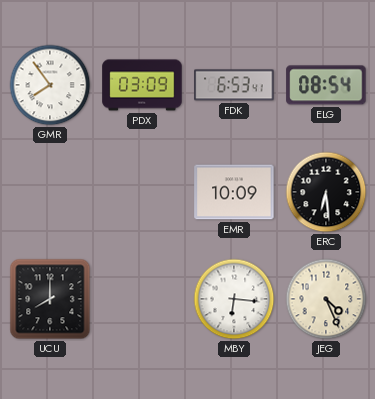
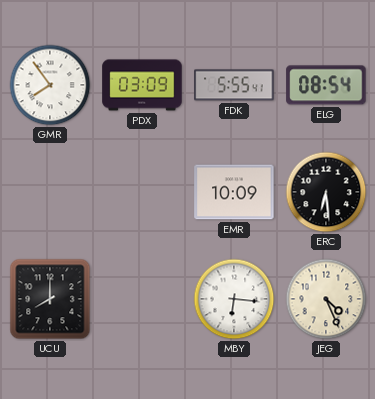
FDK: 6:53 -> 5:55 (234, 85)
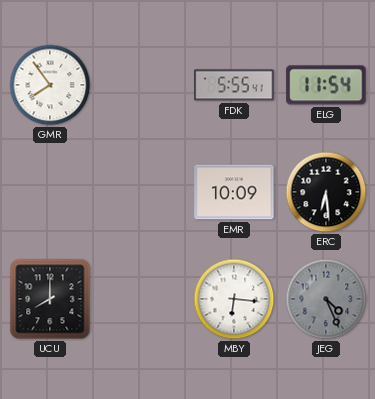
PDX: 03:09 -> none (142, 85)
ELG: 08:54 -> 11:54 (326, 85)
JEG dial: cream -> grey (326, 299)
